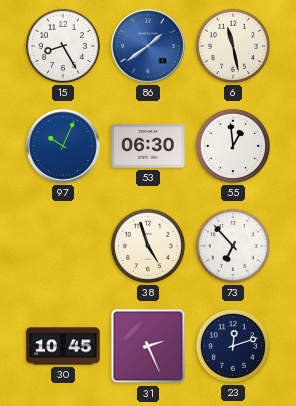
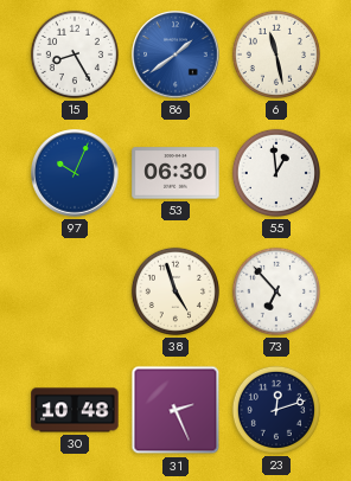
30: 10:45 -> 10:48 (75, 410)
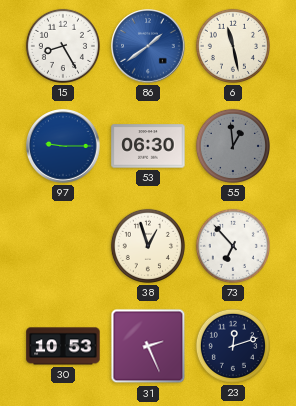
97: 10:04 -> 9:15 (63, 146)
55 dial: white -> grey (233, 146)
38: 4:57 -> 12:57 (148, 246)
30: 10:48 -> 10:53 (63, 346)
